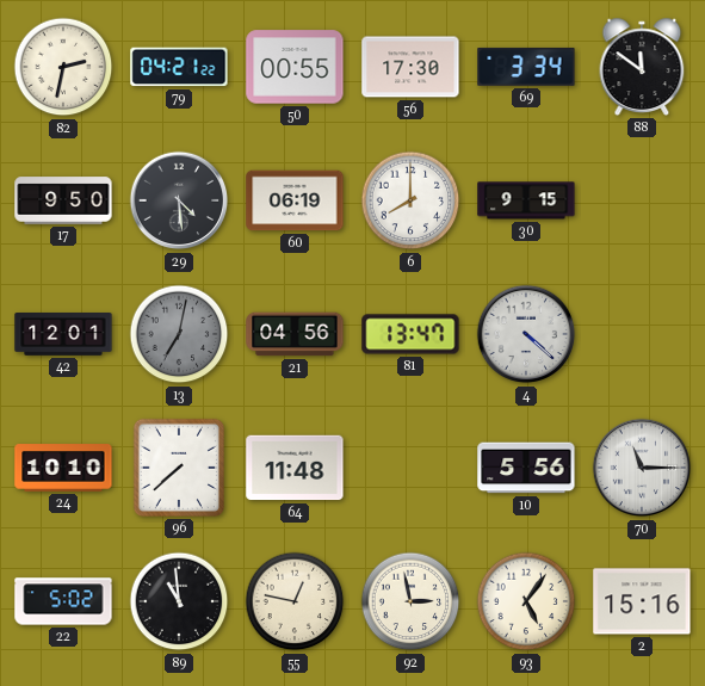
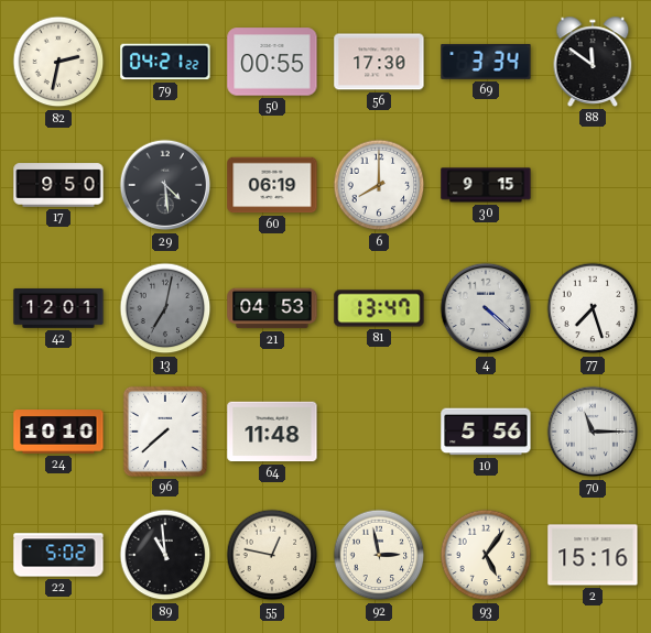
21: 04:56 -> 04:53 (272, 308)
77: none -> 7:27 (593, 308)
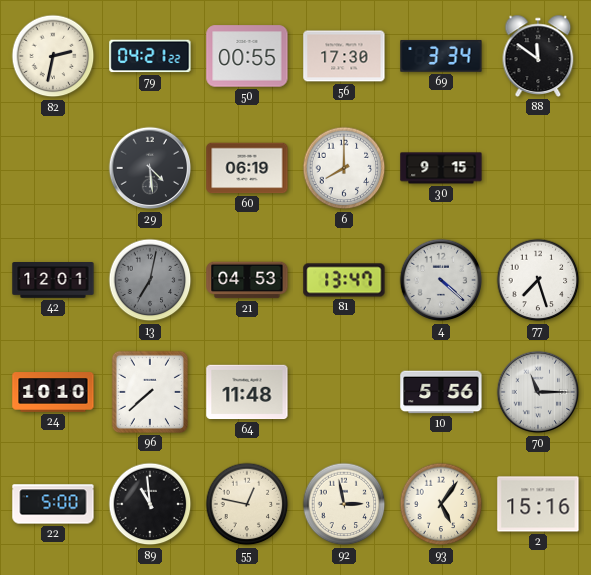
17: 9:50 -> none (58, 185)
22: 5:02 -> 5:00 (53, 504)
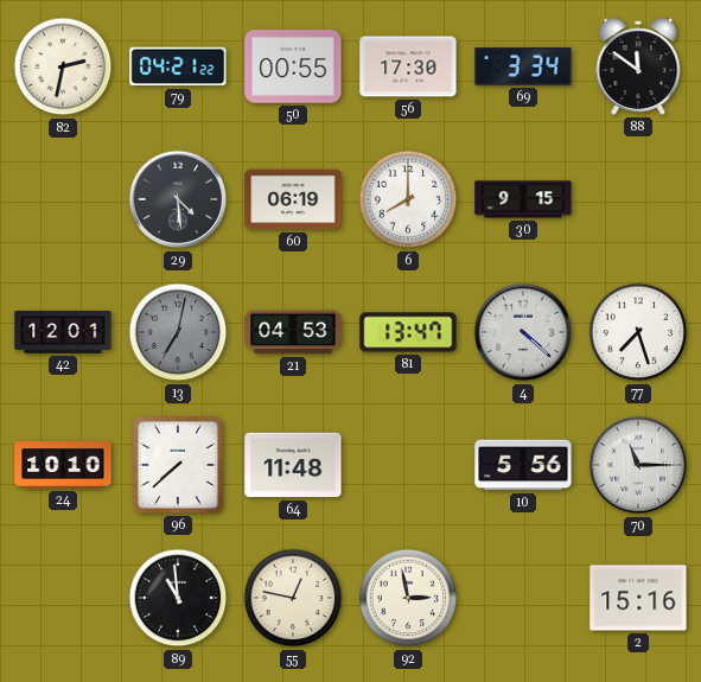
22: 5:00 -> none (53, 504)
93: 5:06 -> none (441, 504)
